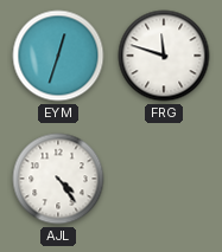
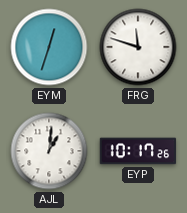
AJL: 4:24 -> 1:01 (49, 151)
EYP: none -> 10:17 (138, 151)
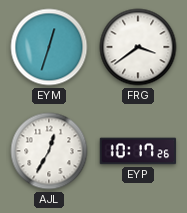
FRG: 11:48 -> 3:39 (138, 47)
AJL: 1:01 -> 12:35 (49, 151)
